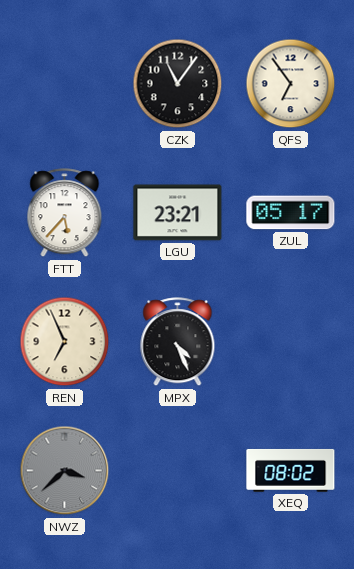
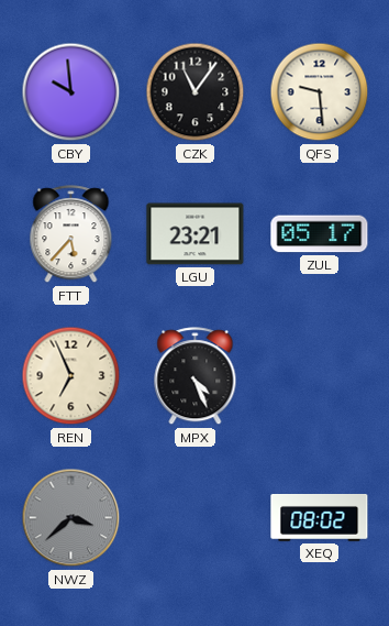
CBY: none -> 9:59 (71, 92)
QFS: 6:54 -> 9:29 (320, 92)
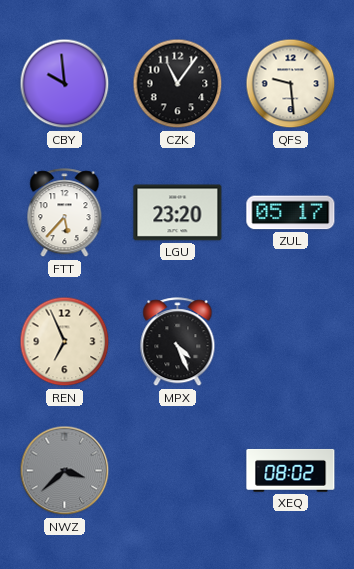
LGU: 23:21 -> 23:20 (178, 213)
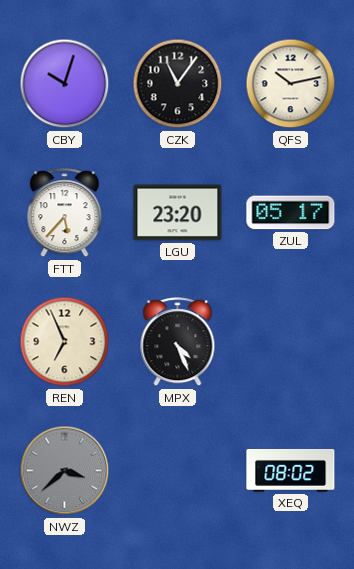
CBY: 9:59 -> 10:03 (65, 84)
QFS: 9:29 -> 10:13 (291, 84)
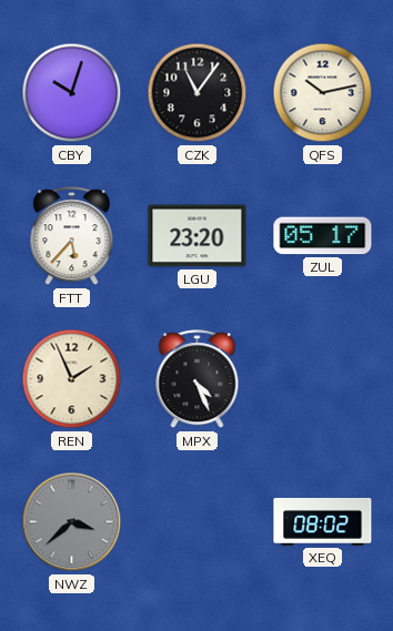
REN: 6:56 -> 1:56 (72, 379)
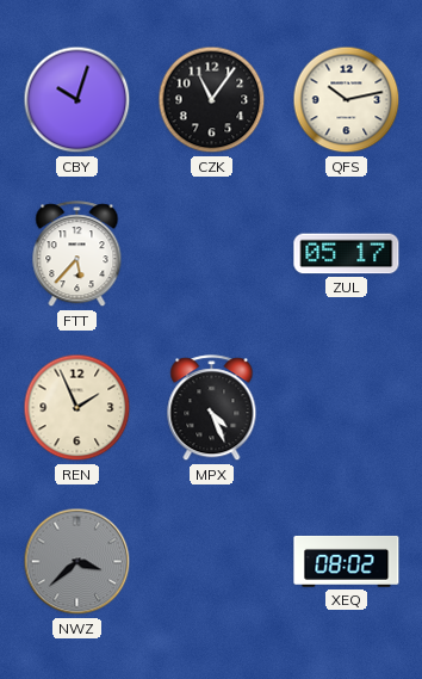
LGU: 23:20 -> none (198, 236)
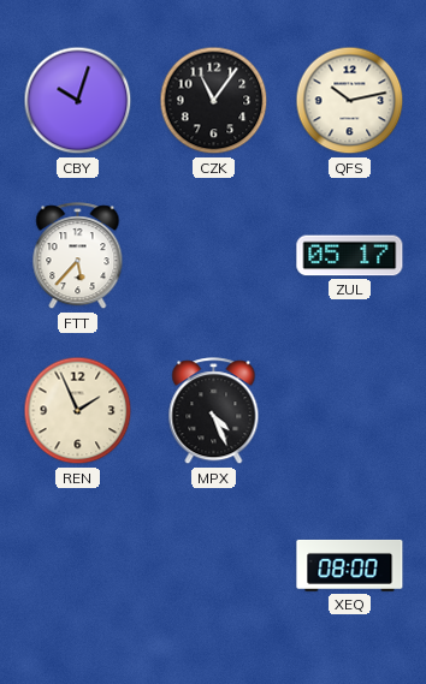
NWZ: 3:38 -> none (77, 562)
XEQ: 08:02 -> 08:00 (350, 565)
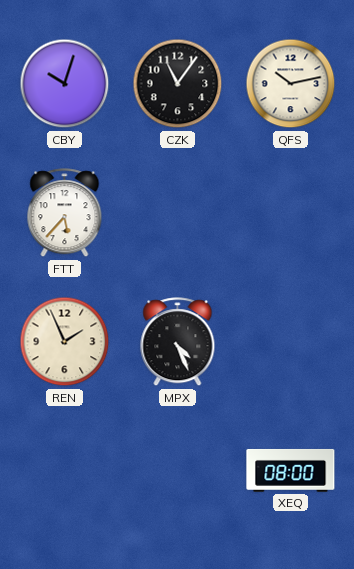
ZUL: 05:17 -> none (350, 256)
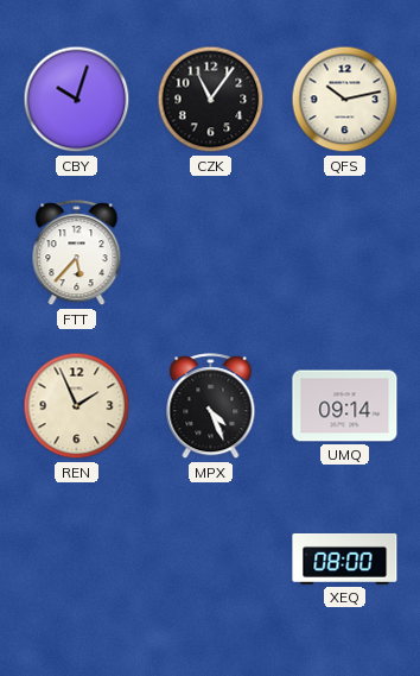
UMQ: none -> 09:14 (345, 406)
